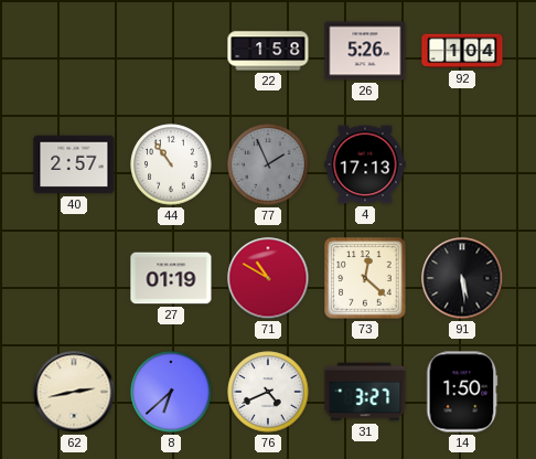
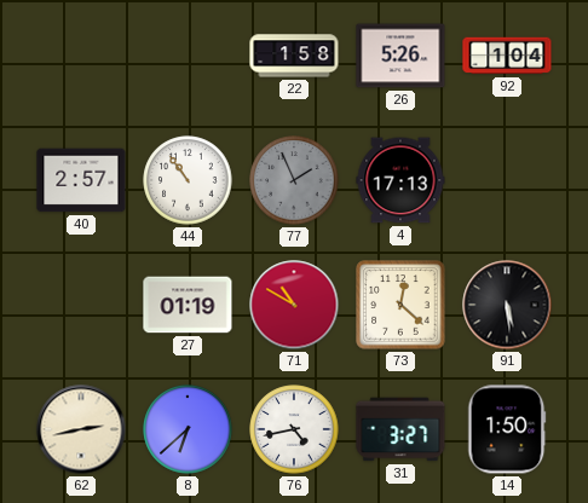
76: 4:41 -> 4:43 (294, 429)
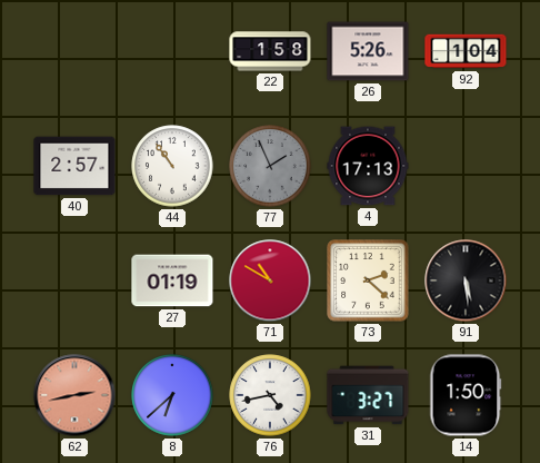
73: 12:22 -> 2:22 (368, 280)
62 dial: cream -> salmon (74, 395)
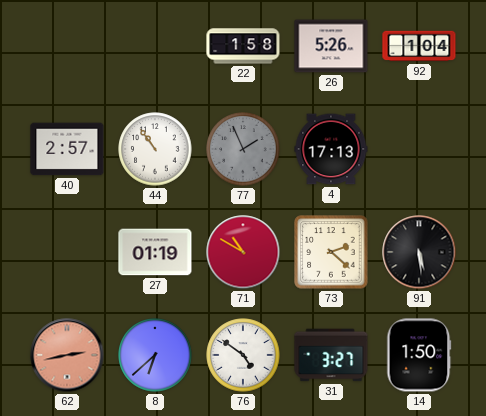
76: 4:43 -> 4:51 (243, 355)
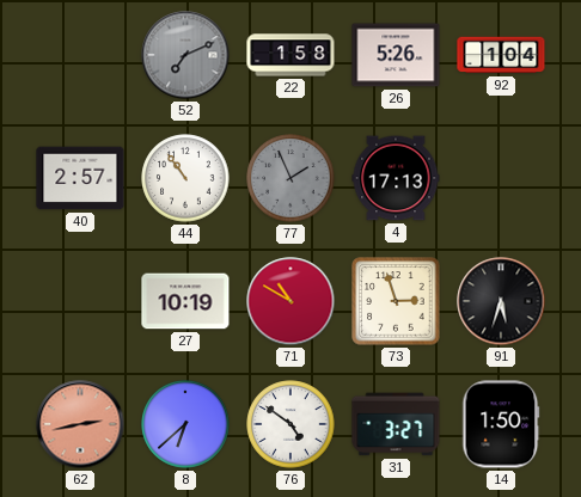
52: none -> 7:11 (185, 55)
27: 01:19 -> 10:19 (185, 301)
73: 2:22 -> 2:57 (396, 301)
91: 5:29 -> 5:33 (501, 301)
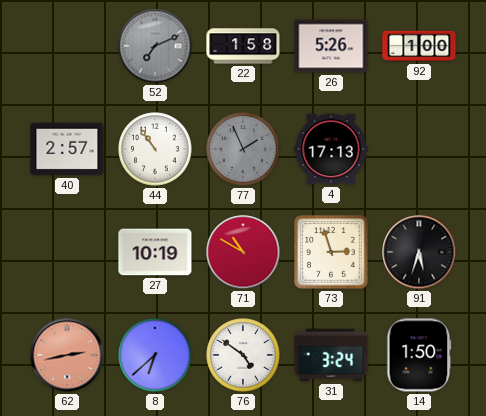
92: 1:04 -> 1:00 (419, 46)
31: 3:27 -> 3:24 (331, 355)
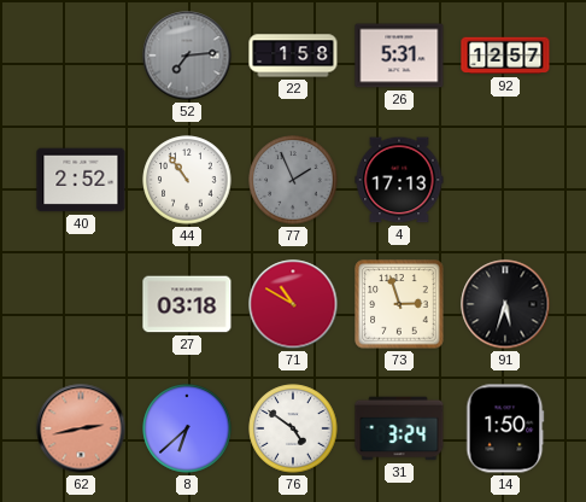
52: 7:11 -> 7:14 (187, 56)
26: 5:26 -> 5:31 (399, 56)
92: 1:00 -> 12:57 (505, 56)
40: 2:57 -> 2:52 (81, 180)
27: 10:19 -> 03:18 (187, 304)
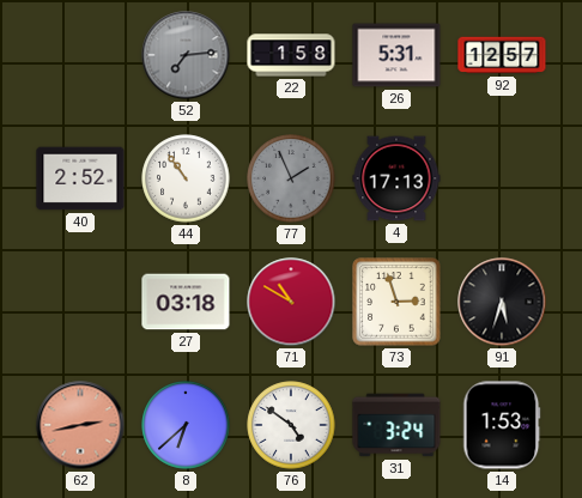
14: 1:50 -> 1:53 (502, 425)
